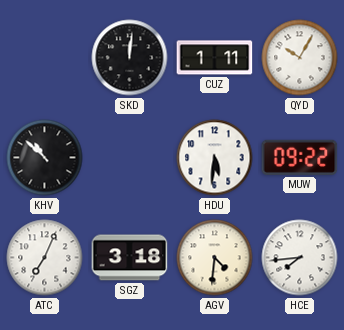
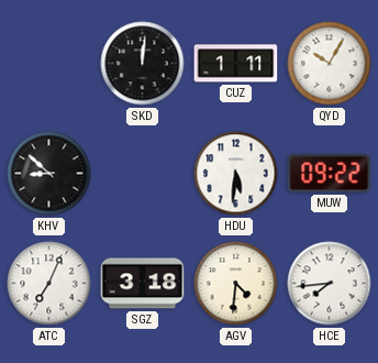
KHV: 10:52 -> 8:52 (49, 174)
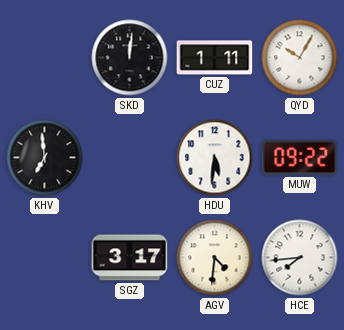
KHV: 8:52 -> 6:59 (45, 158)
ATC: 7:04 -> none (49, 284)
SGZ: 3:18 -> 3:17 (130, 258)
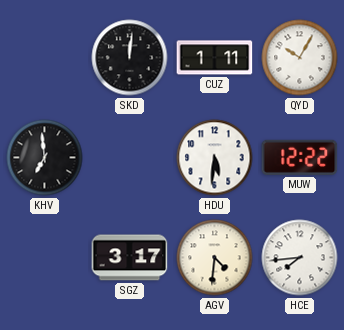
MUW: 09:22 -> 12:22 (300, 157)
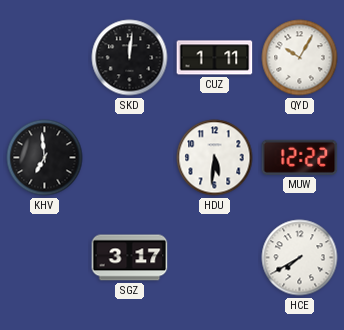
AGV: 4:31 -> none (215, 258)
HCE: 7:44 -> 7:40 (300, 258)
